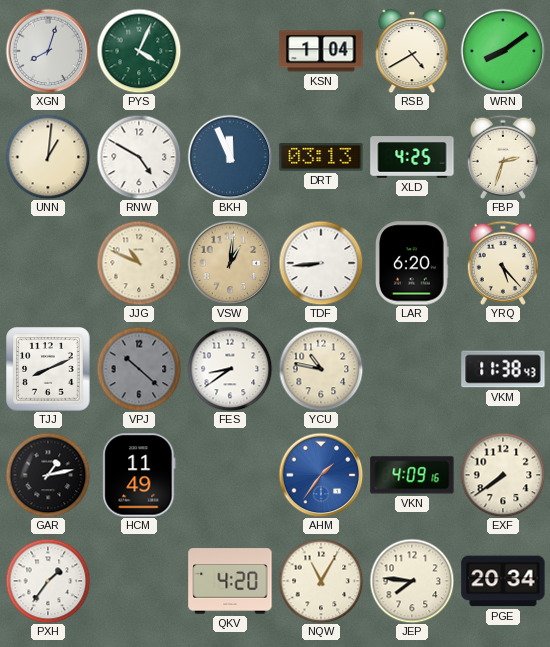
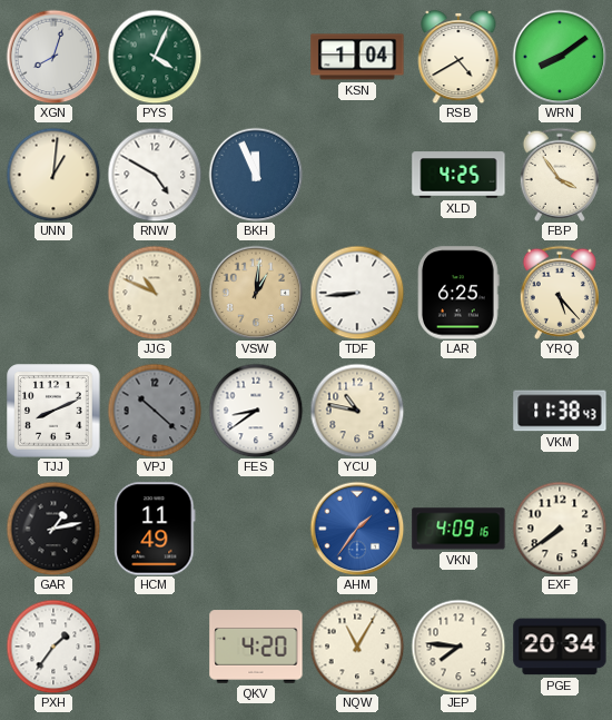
DRT: 03:13 -> none (321, 157)
FBP: 2:33 -> 3:54 (560, 175)
LAR: 6:20 -> 6:25 (458, 293)
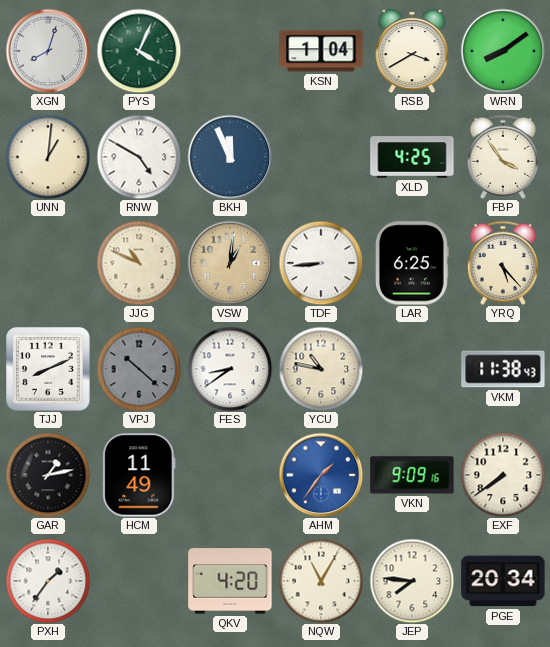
RSB: 4:40 -> 3:40 (412, 52)
VKN: 4:09 -> 9:09 (412, 475)
